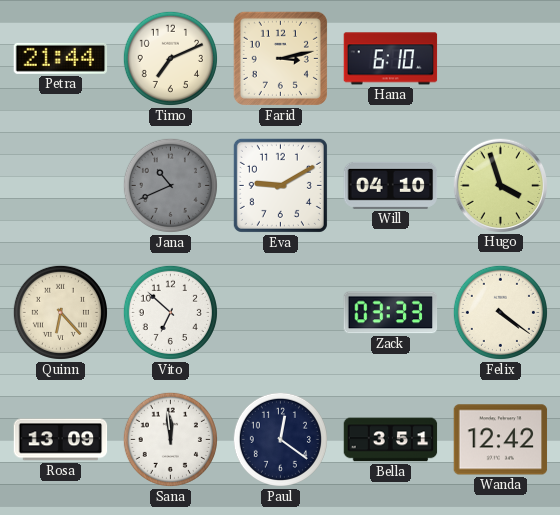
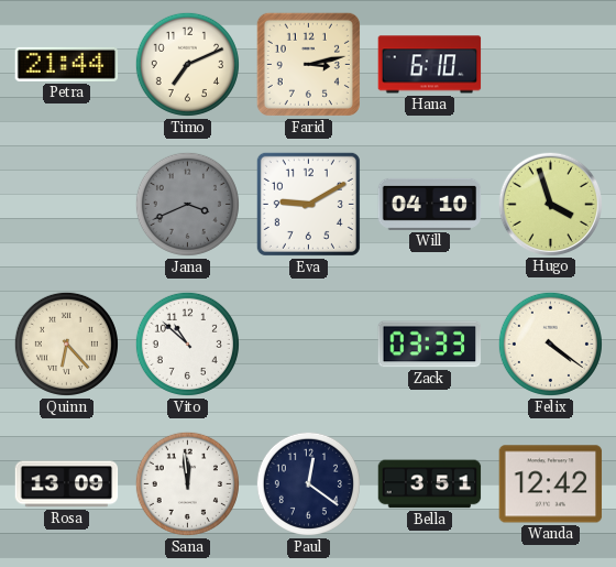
Jana: 10:41 -> 3:41 (187, 204)
Vito: 6:52 -> 10:52 (187, 344)
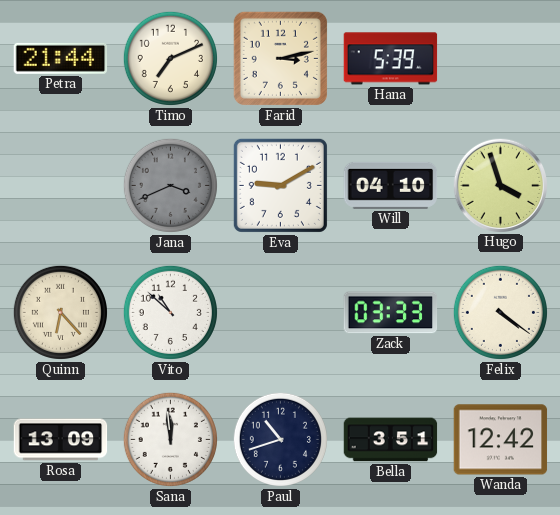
Hana: 6:10 -> 5:39 (391, 59)
Paul: 12:21 -> 10:42 (280, 439)
